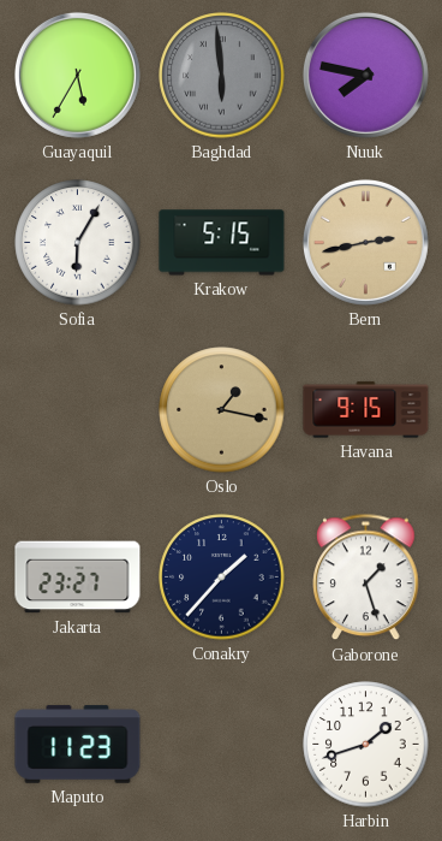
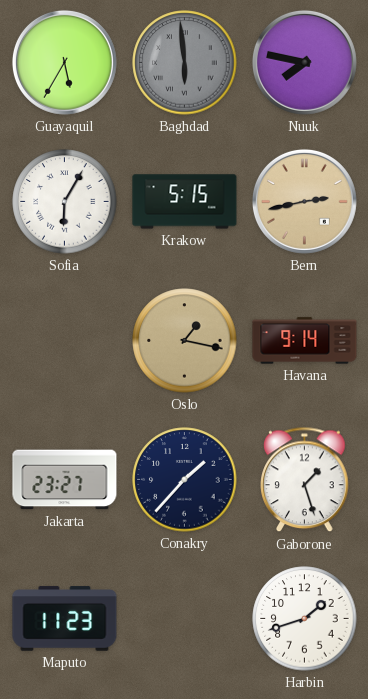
Havana: 9:15 -> 9:14 (305, 341)
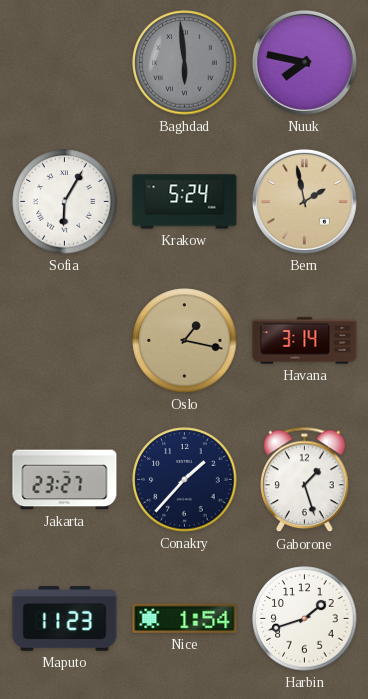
Guayaquil: 5:35 -> none (64, 62)
Krakow: 5:15 -> 5:24 (185, 202)
Bern: 2:43 -> 1:58 (304, 201)
Havana: 9:14 -> 3:14 (305, 341)
Nice: none -> 1:54 (185, 618)
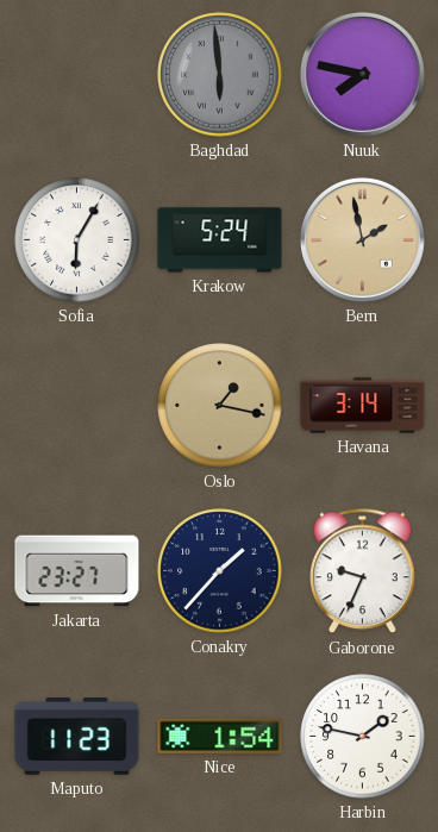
Gaborone: 1:27 -> 9:34 (363, 571)
Harbin: 1:42 -> 1:47 (363, 737)
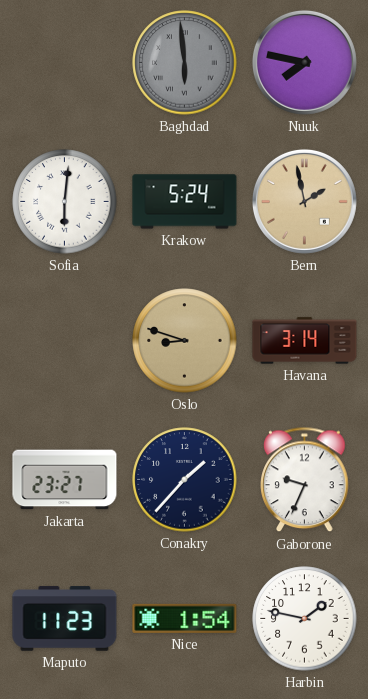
Sofia: 6:05 -> 6:01 (65, 202)
Oslo: 1:17 -> 8:48 (185, 341)
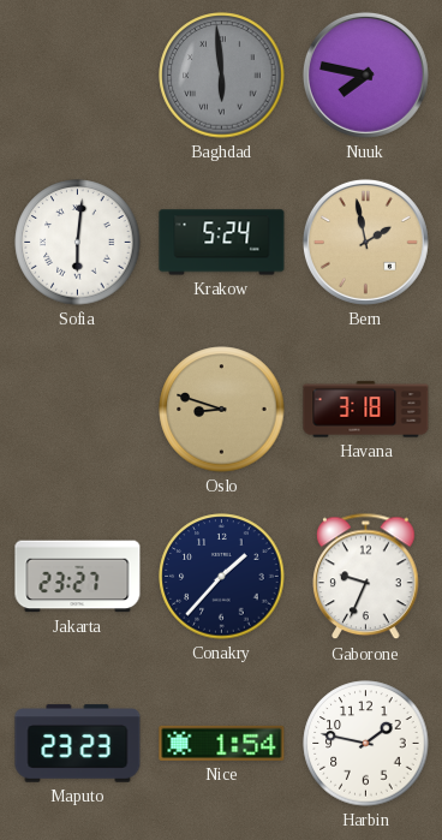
Havana: 3:14 -> 3:18 (366, 410)
Maputo: 11:23 -> 23:23 (78, 744)
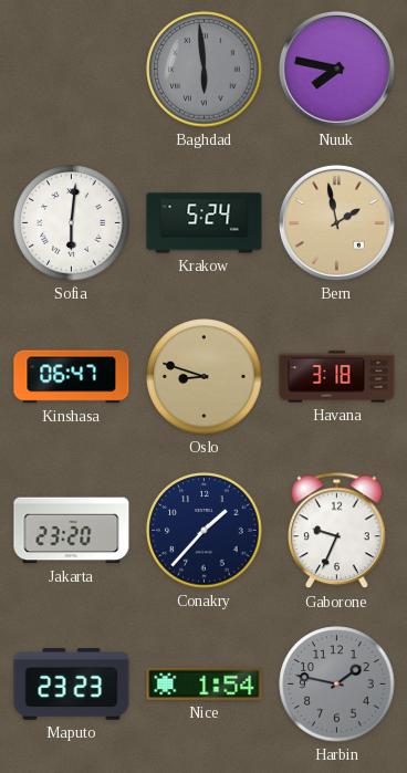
Kinshasa: none -> 06:47 (72, 377)
Jakarta: 23:27 -> 23:20 (72, 531)
Harbin dial: white -> grey (337, 685)
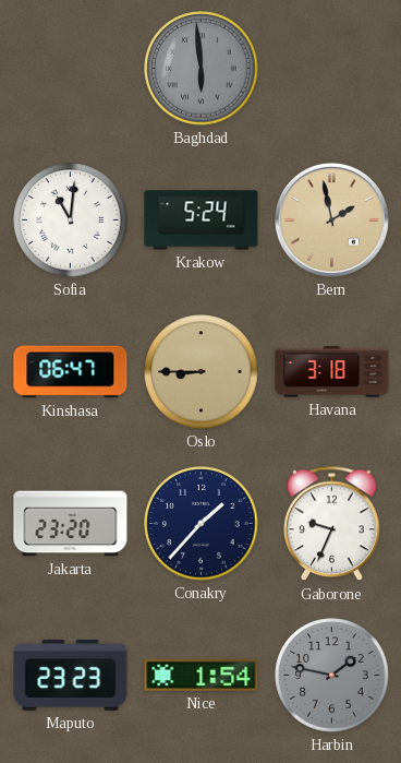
Nuuk: 7:47 -> none (336, 69)
Sofia: 6:01 -> 11:01 (71, 220)
Oslo: 8:48 -> 8:45 (202, 372)
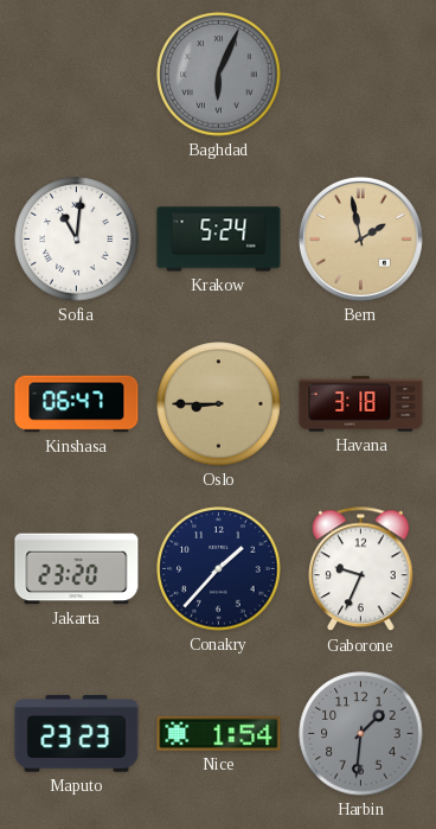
Baghdad: 5:59 -> 6:04 (219, 75)
Harbin: 1:47 -> 1:31 (361, 734)
